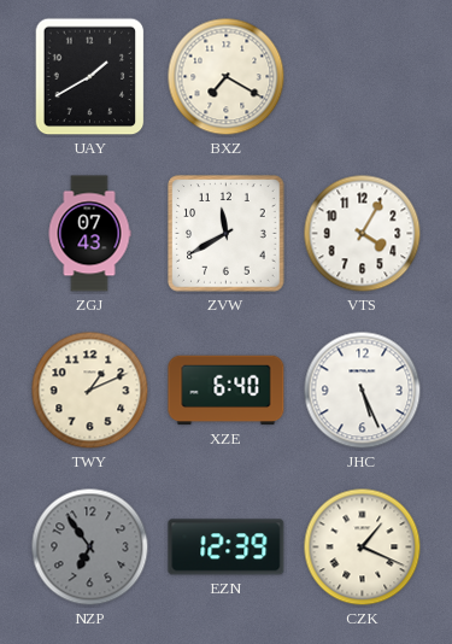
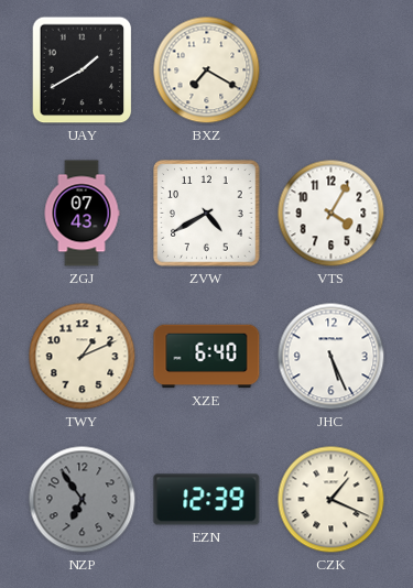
ZVW: 11:40 -> 4:40 (207, 214)
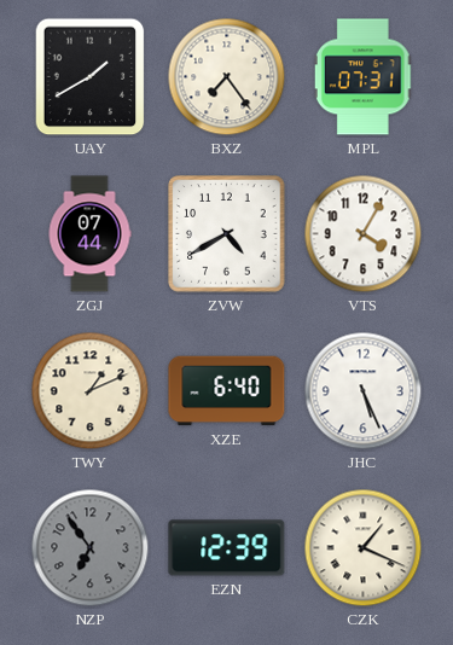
BXZ: 7:20 -> 7:24 (227, 77)
MPL: none -> 07:31 (364, 77)
ZGJ: 07:43 -> 07:44 (89, 234)
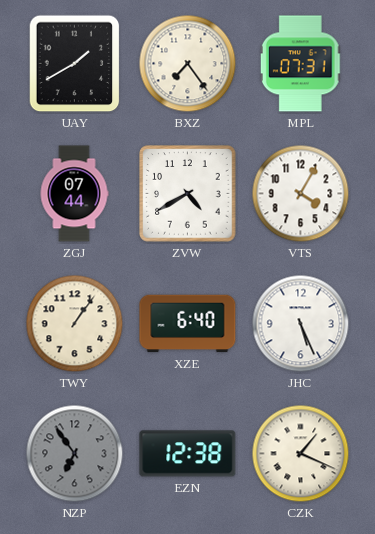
TWY: 1:11 -> 1:06 (75, 324)
EZN: 12:39 -> 12:38 (188, 454)
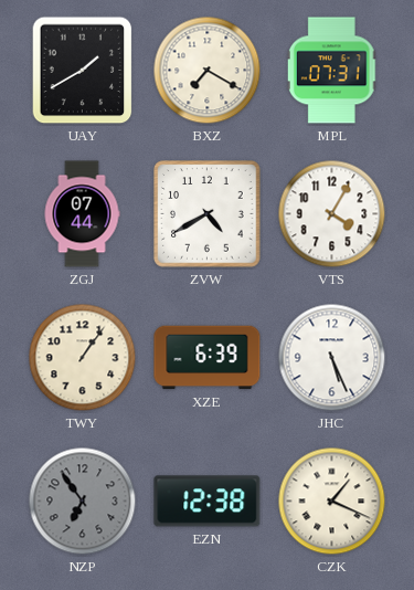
BXZ: 7:24 -> 7:20 (208, 71)
XZE: 6:40 -> 6:39 (208, 358)
